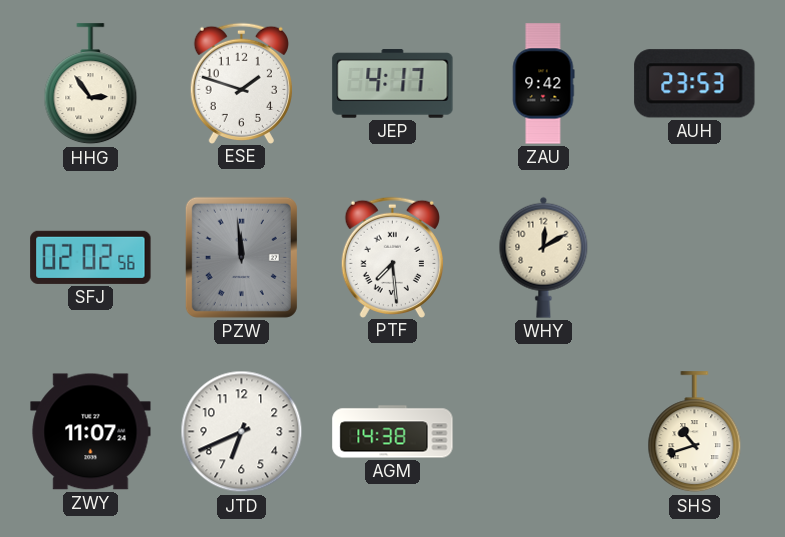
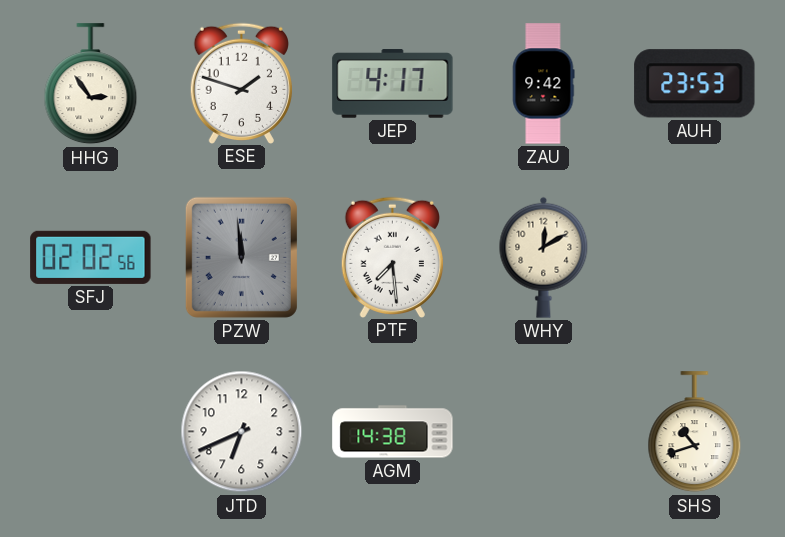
ZWY: 11:07 -> none (91, 432)
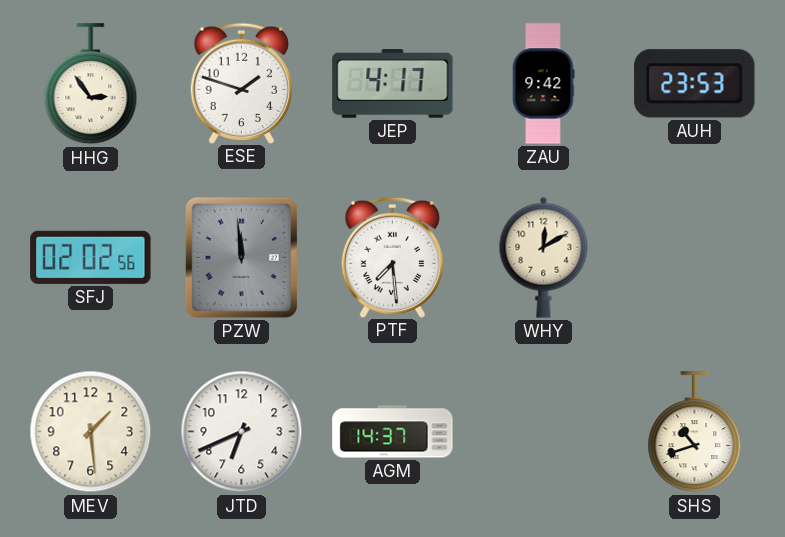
MEV: none -> 1:29 (91, 432)
AGM: 14:38 -> 14:37 (393, 432)
